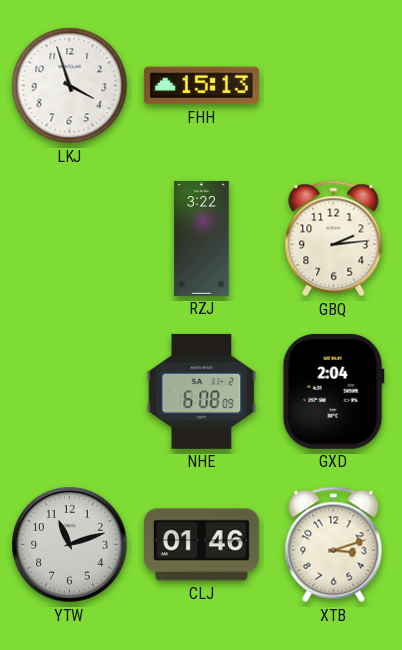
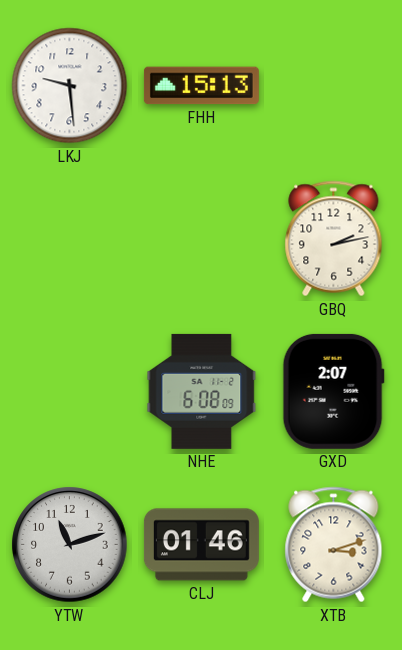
LKJ: 3:57 -> 9:29 (70, 86)
RZJ: 3:22 -> none (202, 238)
GBQ: 2:14 -> 2:13 (334, 239)
GXD: 2:04 -> 2:07 (333, 391)
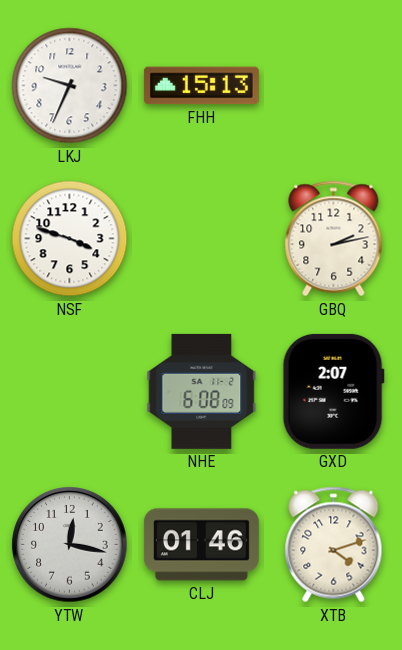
LKJ: 9:29 -> 9:34 (70, 86)
NSF: none -> 3:48 (70, 239)
YTW: 11:12 -> 12:17 (70, 545)
XTB: 3:12 -> 4:12 (334, 545)
